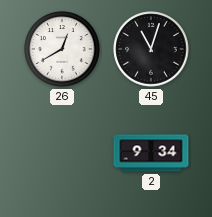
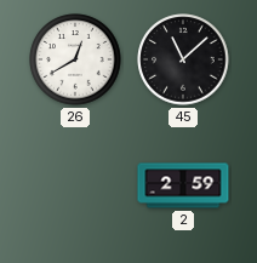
45: 11:03 -> 11:08 (183, 59)
2: 9:34 -> 2:59 (183, 185)
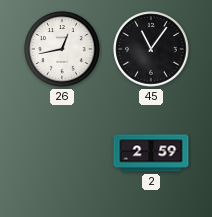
26: 12:40 -> 12:43 (62, 49)
45: 11:08 -> 11:06 (151, 49)
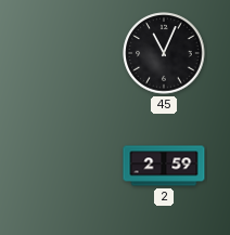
26: 12:43 -> none (62, 49)
45: 11:06 -> 11:04 (164, 53)
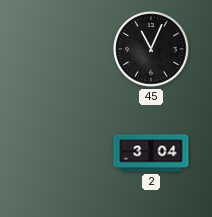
2: 2:59 -> 3:04 (151, 153)
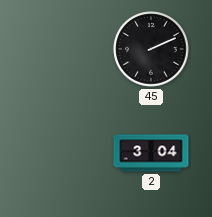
45: 11:04 -> 2:11 (151, 49)
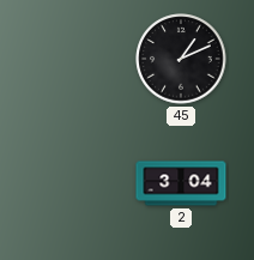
45: 2:11 -> 1:11 (181, 59)
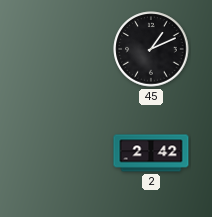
2: 3:04 -> 2:42 (151, 153)
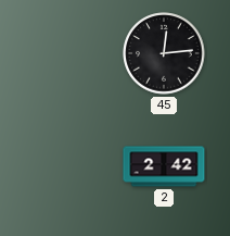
45: 1:11 -> 12:14 (164, 53)
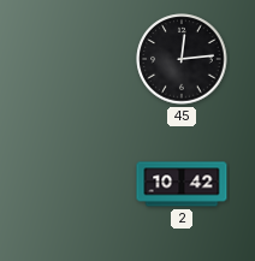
2: 2:42 -> 10:42 (182, 184)
